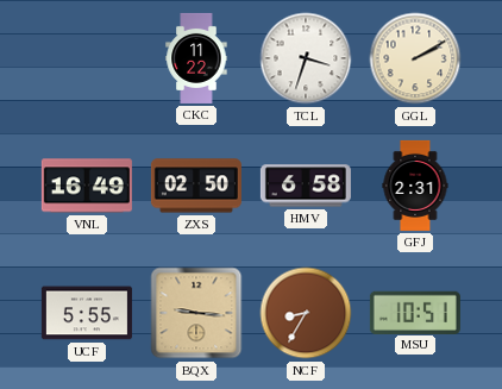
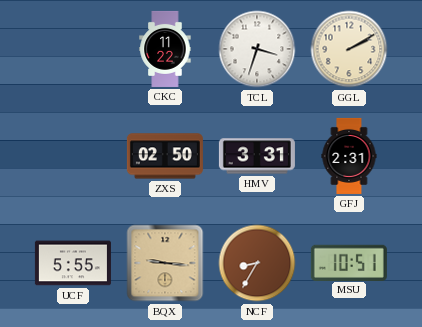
VNL: 16:49 -> none (87, 186)
HMV: 6:58 -> 3:31 (257, 156)
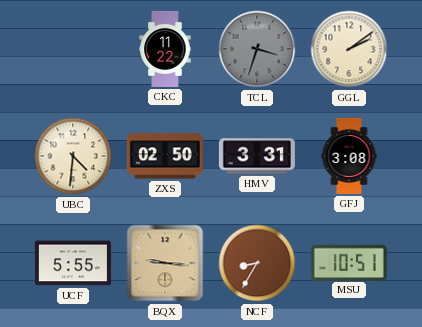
TCL dial: white -> grey (257, 49)
GGL: 2:10 -> 2:09 (349, 49)
UBC: none -> 4:31 (73, 156)
GFJ: 2:31 -> 3:08 (349, 156)
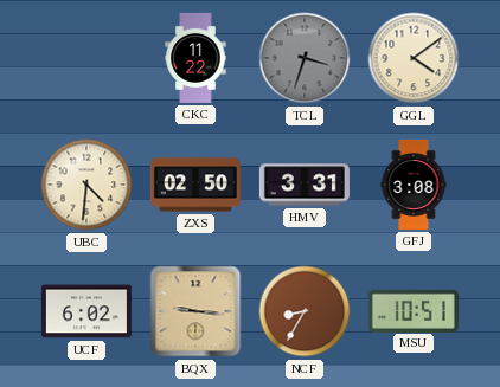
GGL: 2:09 -> 4:09 (414, 58)
UCF: 5:55 -> 6:02 (86, 311)
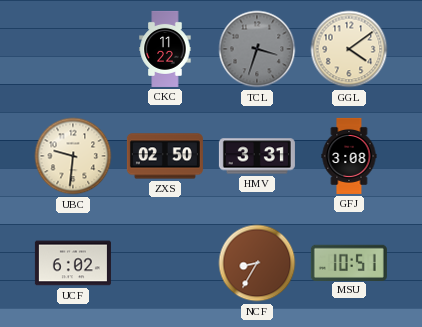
UBC: 4:31 -> 9:31 (73, 156)
BQX: 9:16 -> none (195, 311)
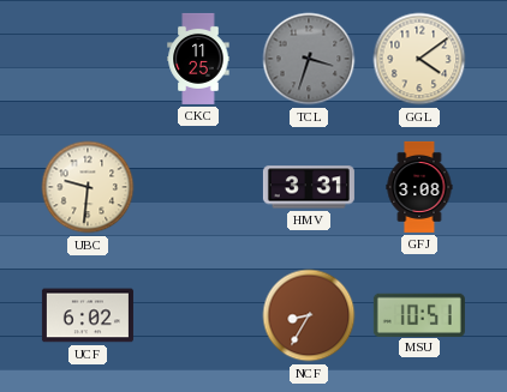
CKC: 11:22 -> 11:25 (198, 59)
ZXS: 02:50 -> none (165, 156)
